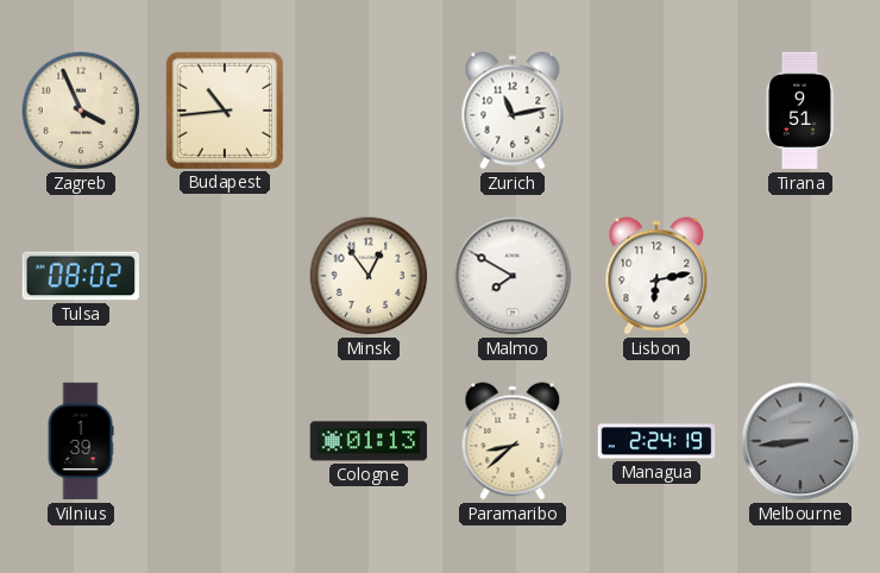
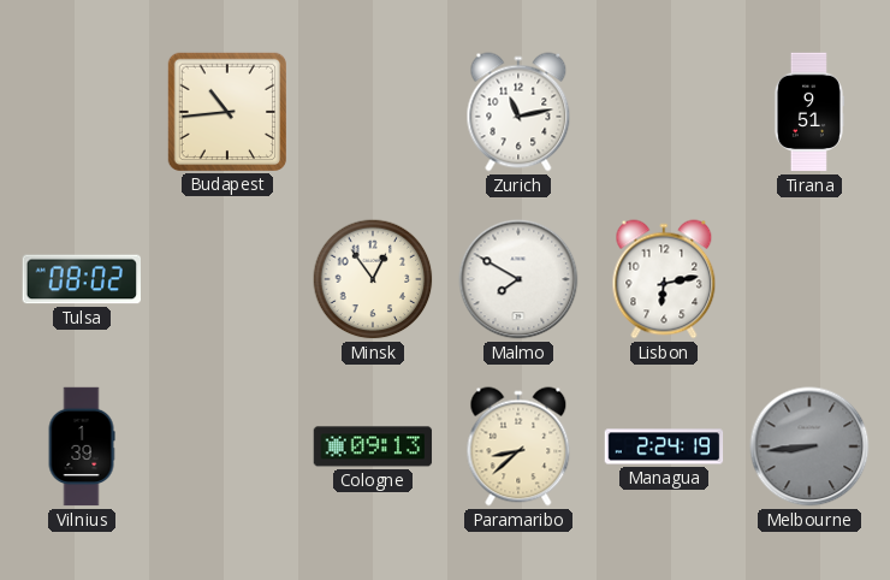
Zagreb: 3:56 -> none (81, 111)
Cologne: 01:13 -> 09:13 (373, 446)
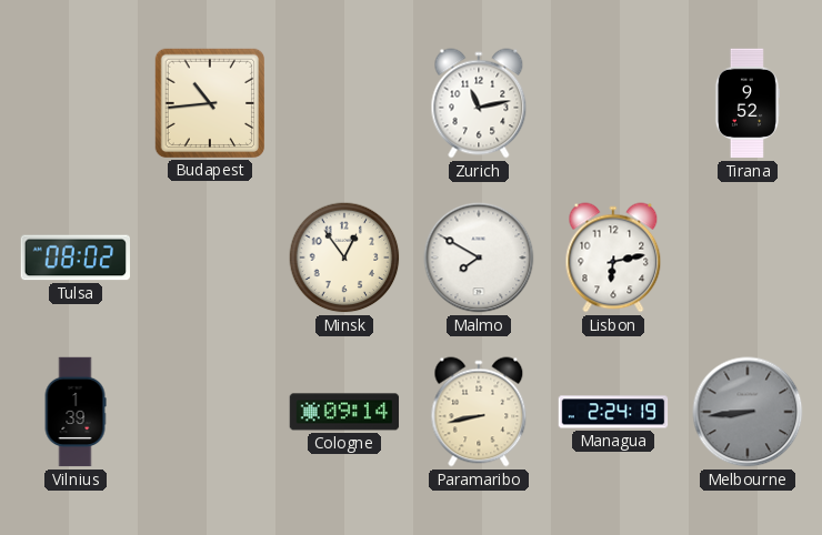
Tirana: 9:51 -> 9:52 (746, 103)
Cologne: 09:13 -> 09:14 (344, 412)
Paramaribo: 8:38 -> 8:43 (479, 412)
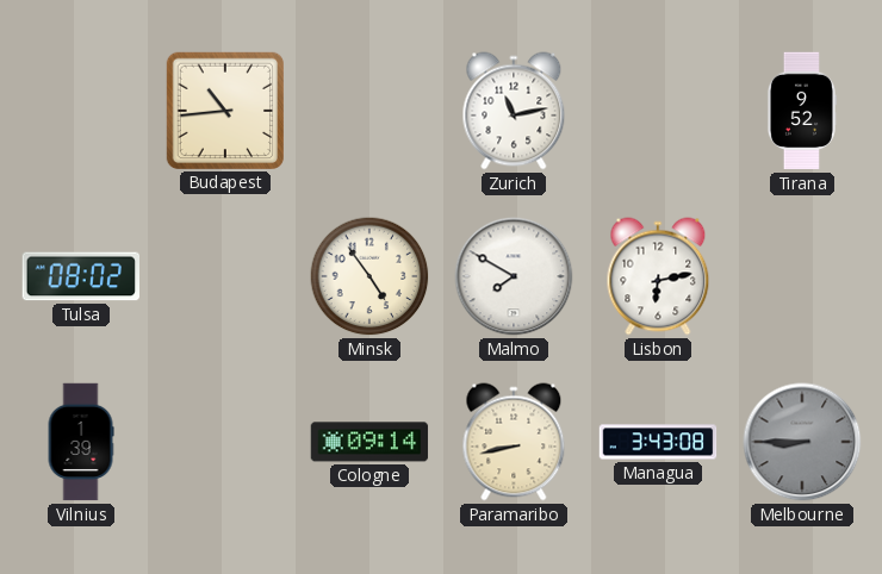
Minsk: 12:54 -> 4:54 (369, 276)
Managua: 2:24 -> 3:43 (658, 442)
Melbourne: 8:44 -> 8:45 (802, 442)
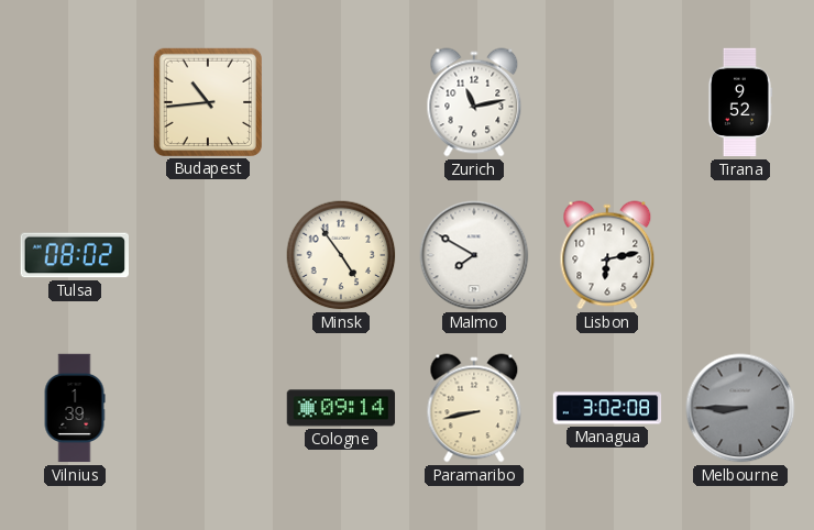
Managua: 3:43 -> 3:02 (607, 408)
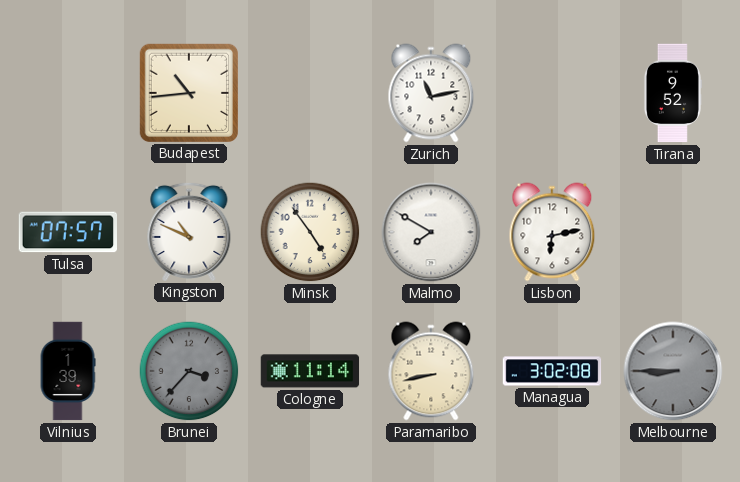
Tulsa: 08:02 -> 07:57 (68, 232)
Kingston: none -> 10:49 (189, 231)
Brunei: none -> 3:37 (189, 371)
Cologne: 09:14 -> 11:14 (310, 371)
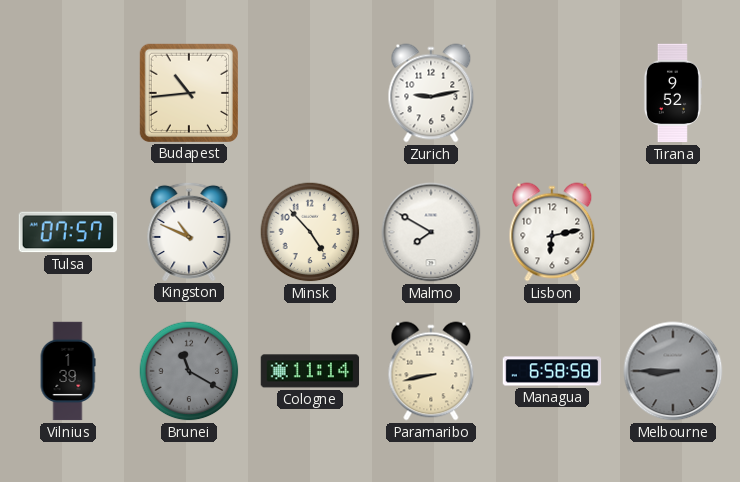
Zurich: 11:13 -> 9:13 (431, 93)
Minsk: 4:54 -> 4:53 (310, 232)
Brunei: 3:37 -> 11:20 (189, 371)
Managua: 3:02 -> 6:58 (552, 371)
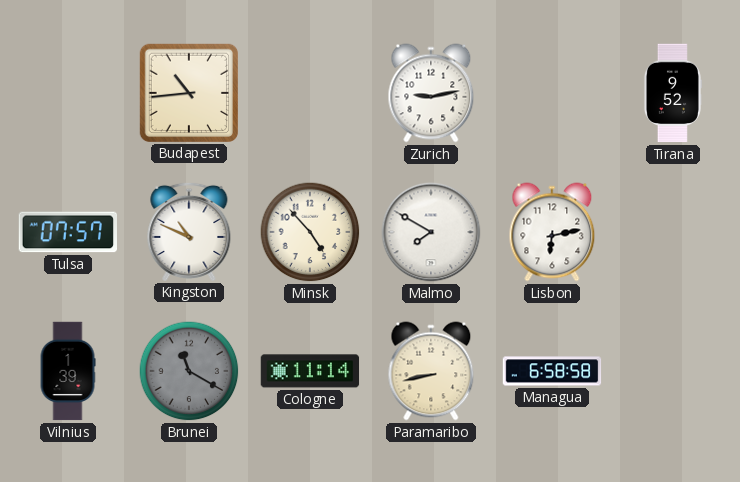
Melbourne: 8:45 -> none (673, 371)
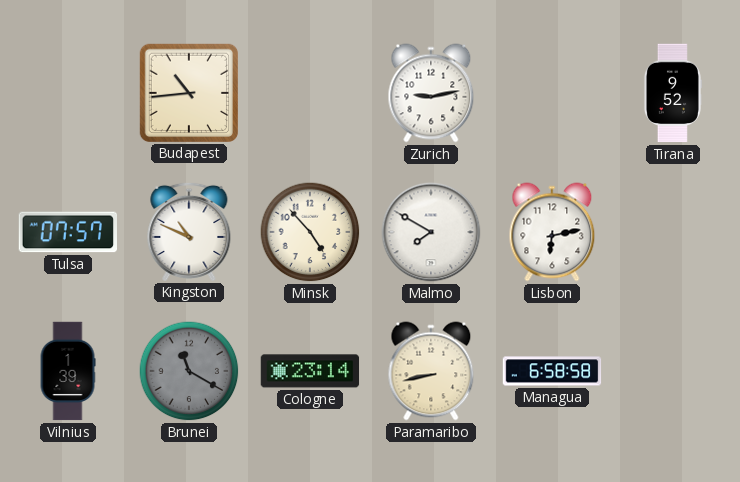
Cologne: 11:14 -> 23:14 (310, 371)
